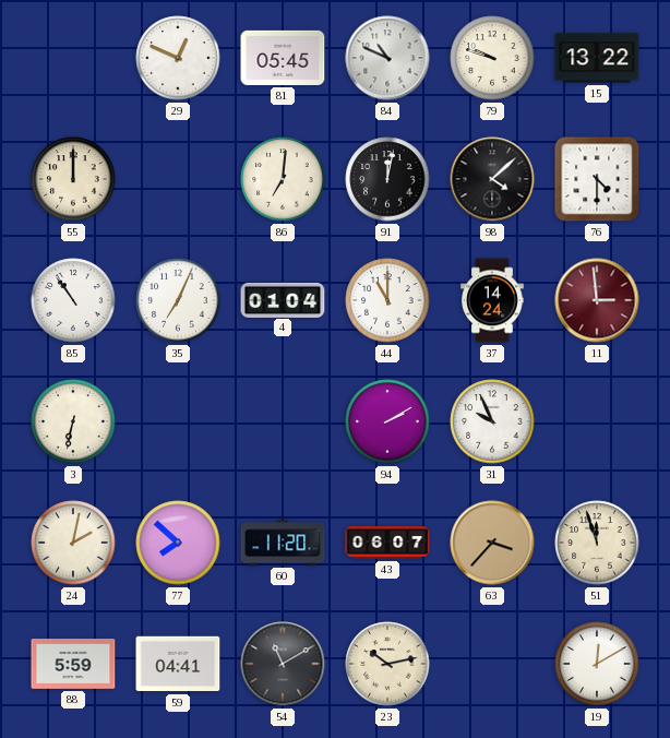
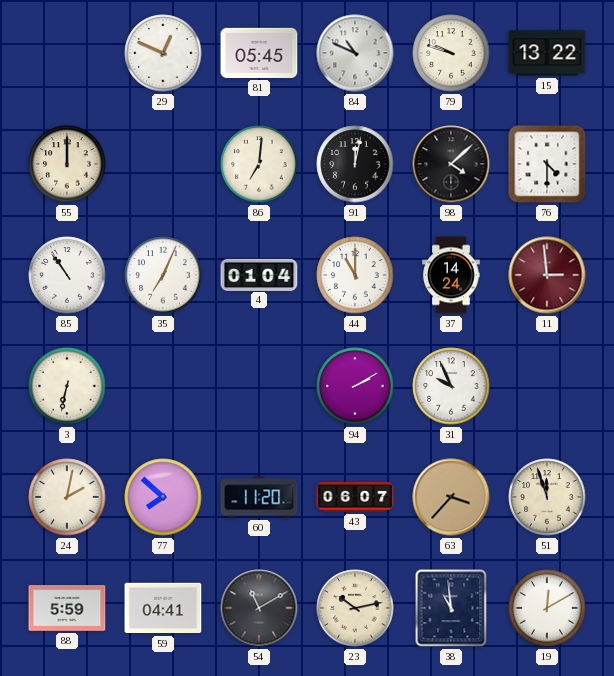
38: none -> 10:59 (451, 608)
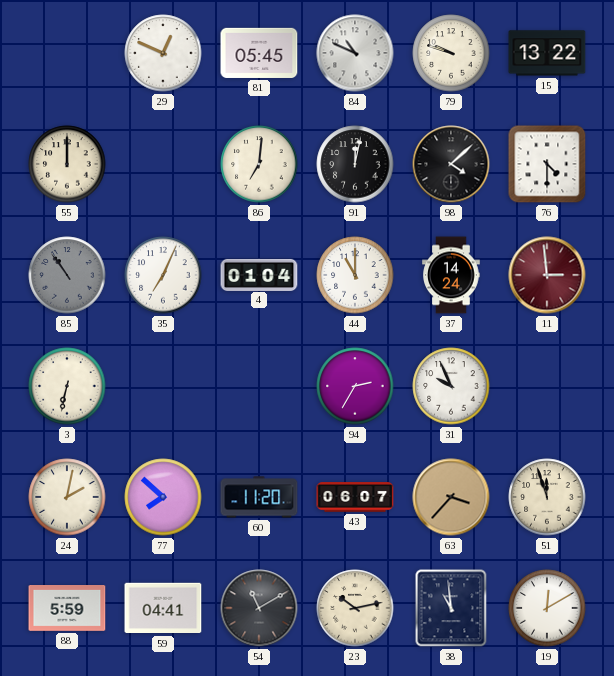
85 dial: white -> grey (67, 275)
94: 2:10 -> 2:35 (355, 386)
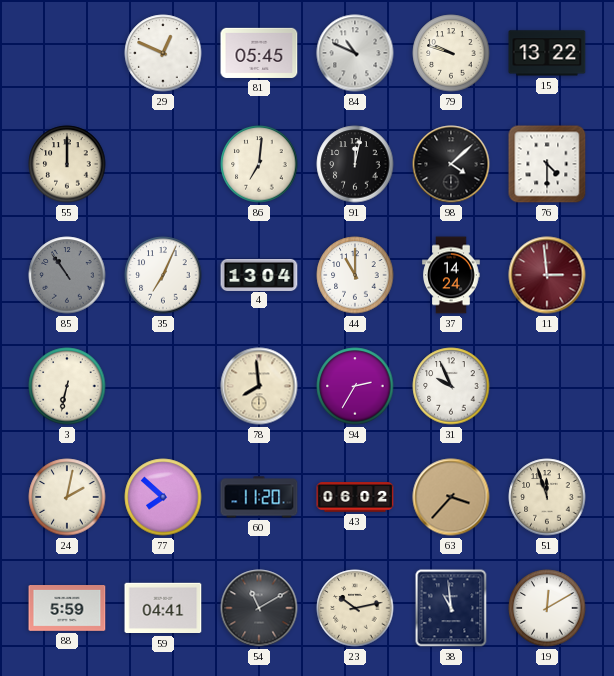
4: 01:04 -> 13:04 (259, 274)
78: none -> 7:59 (259, 386)
43: 06:07 -> 06:02 (355, 497)
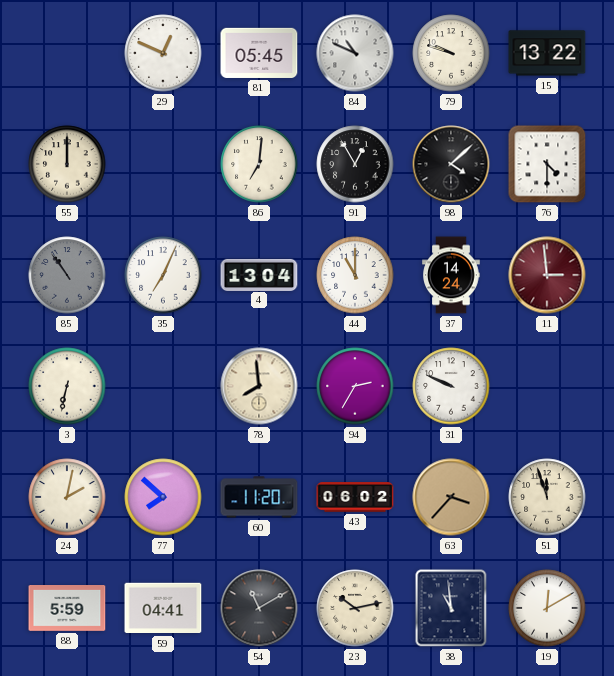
91: 12:02 -> 12:55 (355, 164)
31: 9:56 -> 9:49 (451, 386)
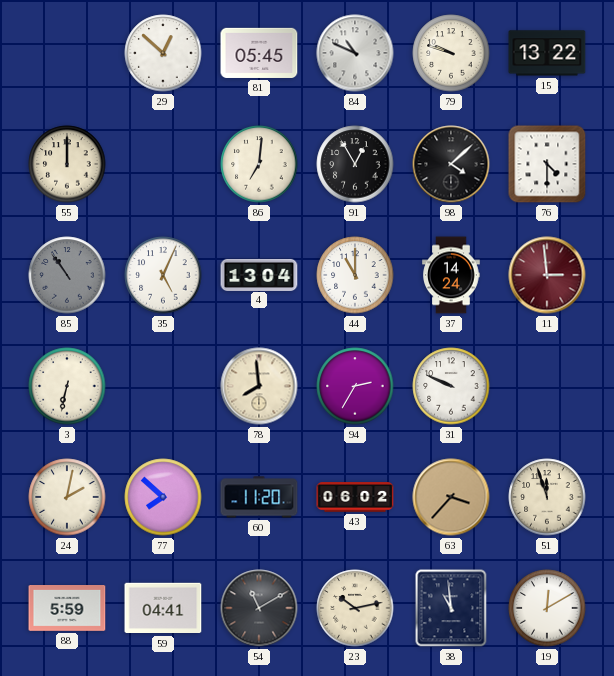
29: 12:49 -> 12:52 (163, 53)
35: 7:04 -> 5:04 (163, 275)
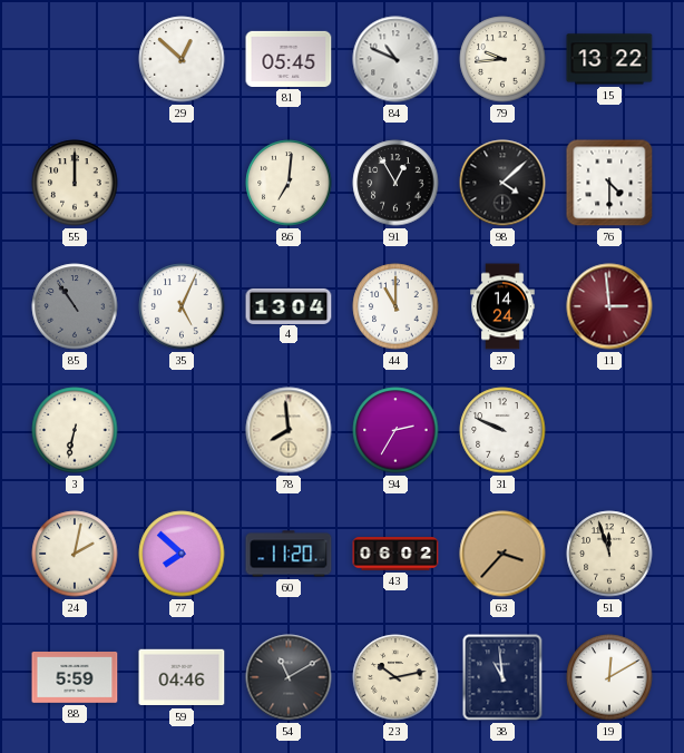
79: 9:48 -> 9:44 (502, 59)
59: 04:41 -> 04:46 (182, 677)
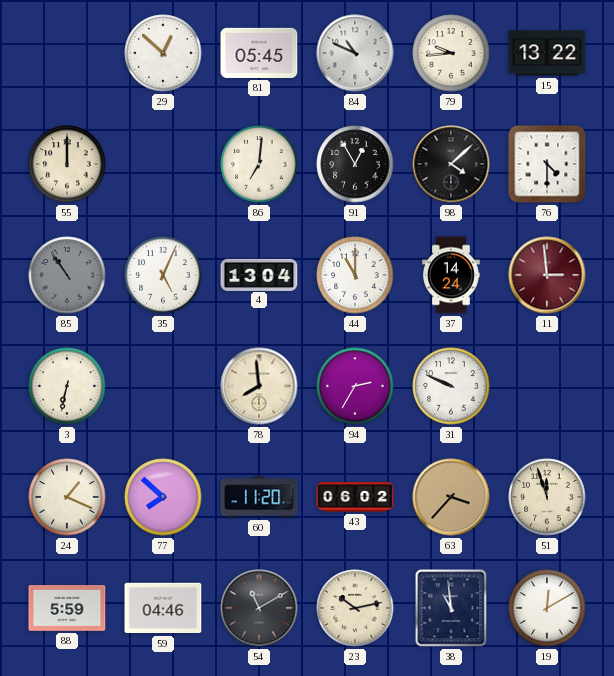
24: 2:02 -> 1:19 (67, 497)
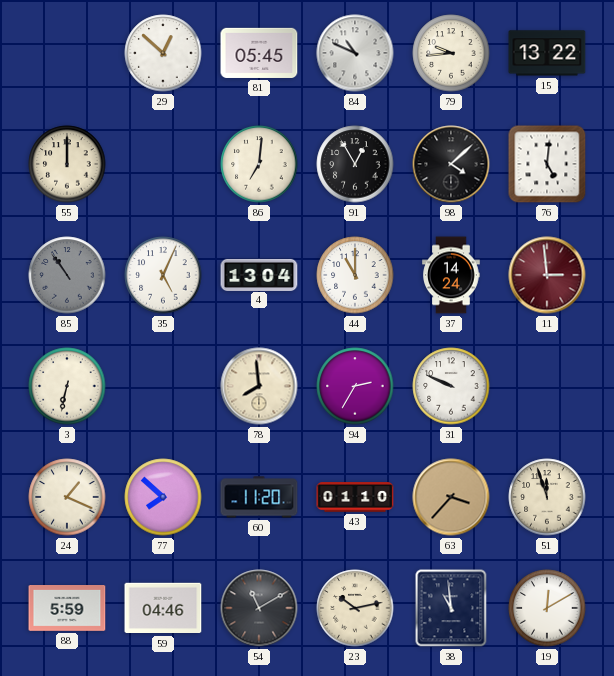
76: 4:30 -> 5:01 (547, 164)
43: 06:02 -> 01:10 (355, 497)
